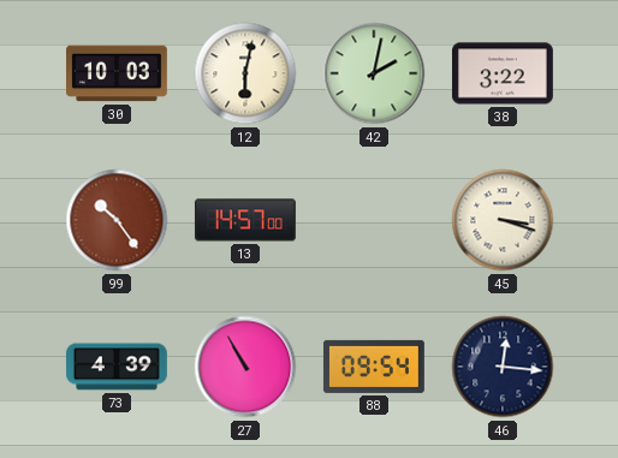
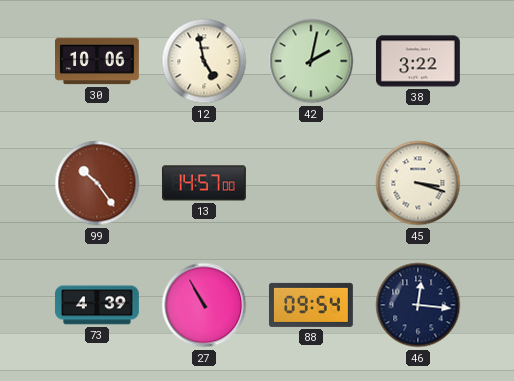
30: 10:03 -> 10:06 (98, 61)
12: 6:02 -> 4:58 (204, 61)
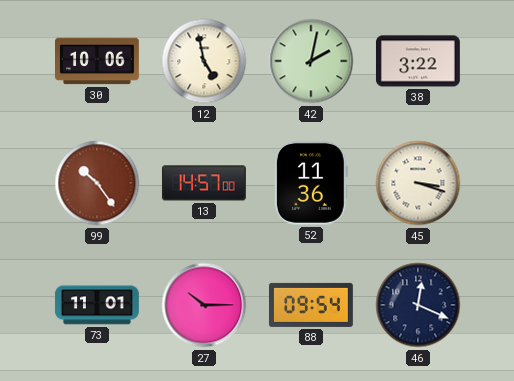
52: none -> 11:36 (311, 183)
73: 4:39 -> 11:01 (97, 305)
27: 10:55 -> 10:15 (204, 305)
46: 12:16 -> 12:19 (418, 305)
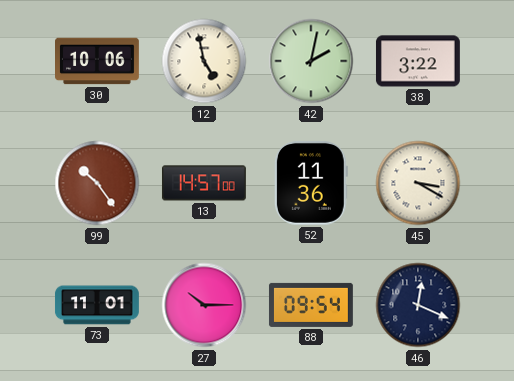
45: 3:18 -> 3:20 (418, 183)
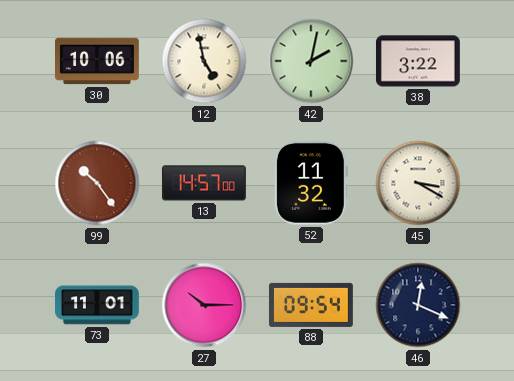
52: 11:36 -> 11:32 (311, 183)
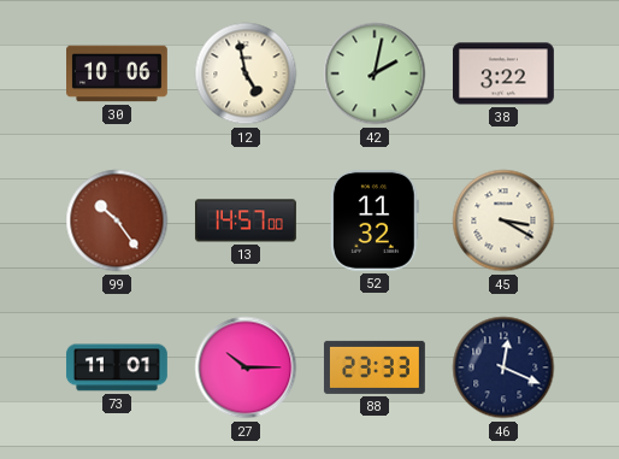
88: 09:54 -> 23:33 (375, 367)
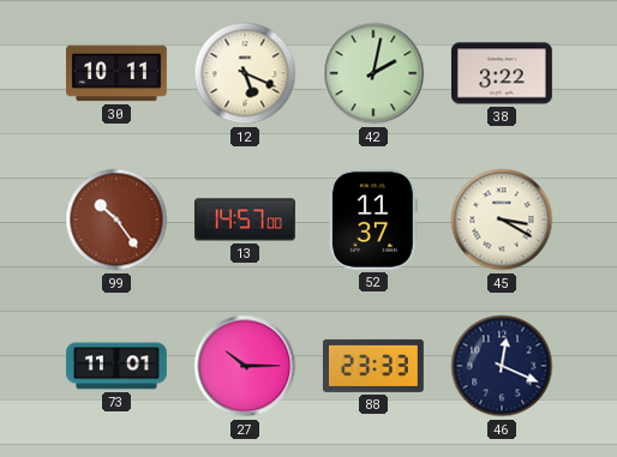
30: 10:06 -> 10:11 (118, 73)
12: 4:58 -> 5:19 (245, 73)
52: 11:32 -> 11:37 (373, 220)
